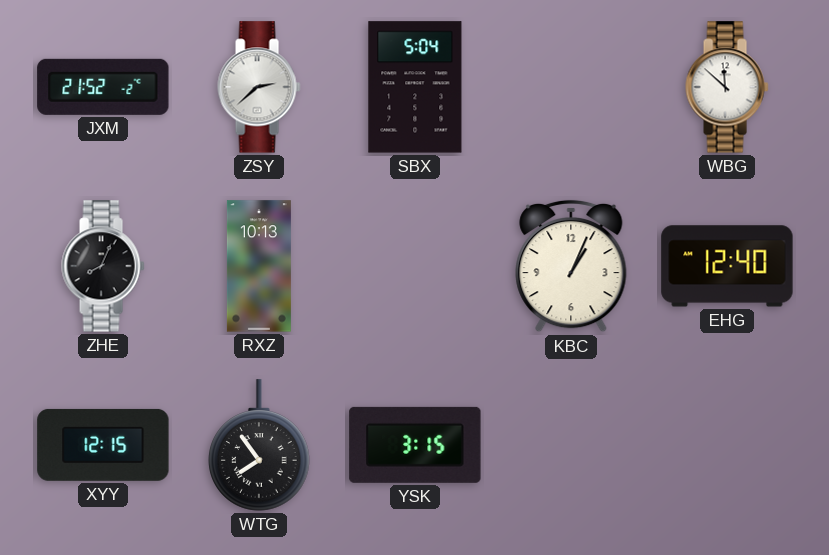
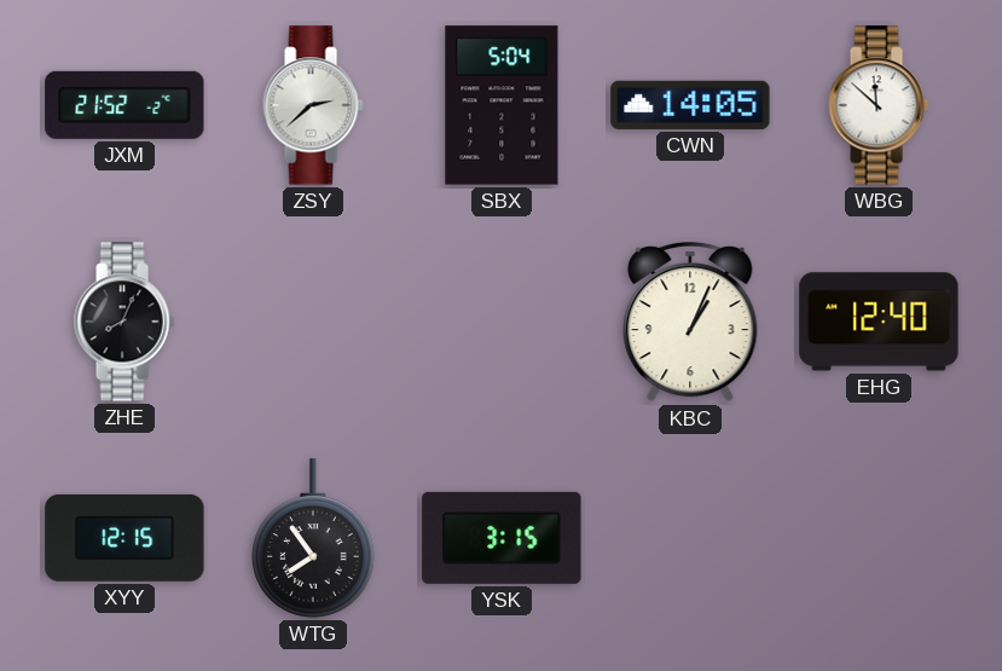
CWN: none -> 14:05 (690, 105)
RXZ: 10:13 -> none (259, 266)
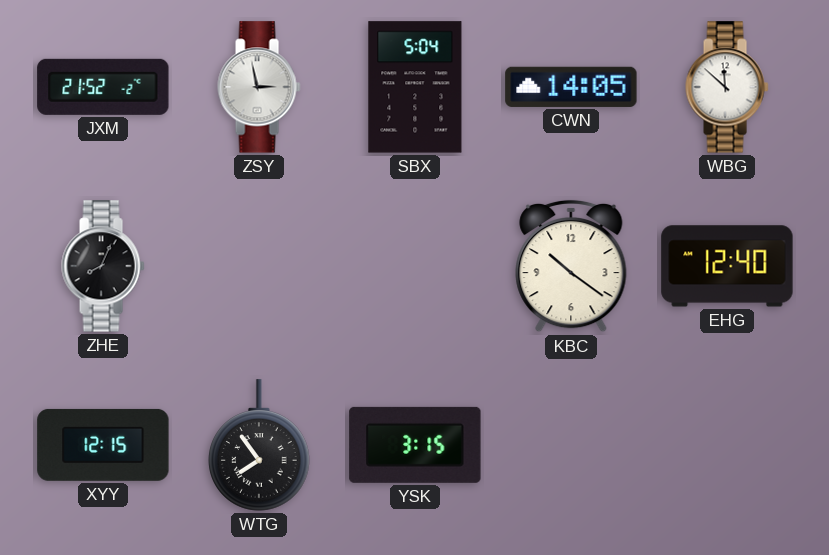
ZSY: 2:38 -> 2:58 (259, 87)
KBC: 1:04 -> 10:21 (571, 266)
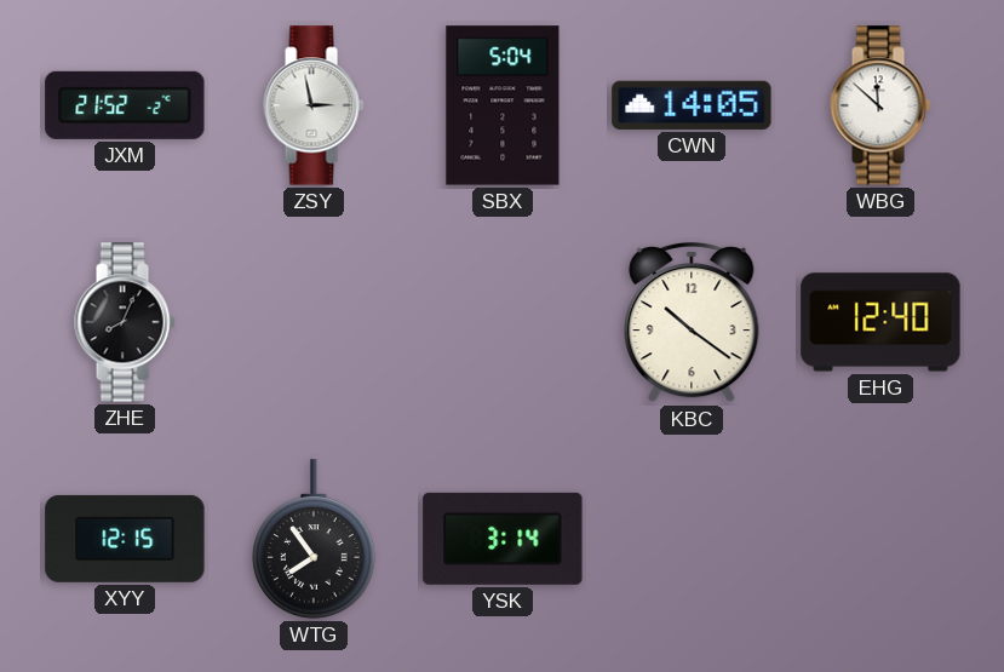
YSK: 3:15 -> 3:14 (503, 539)
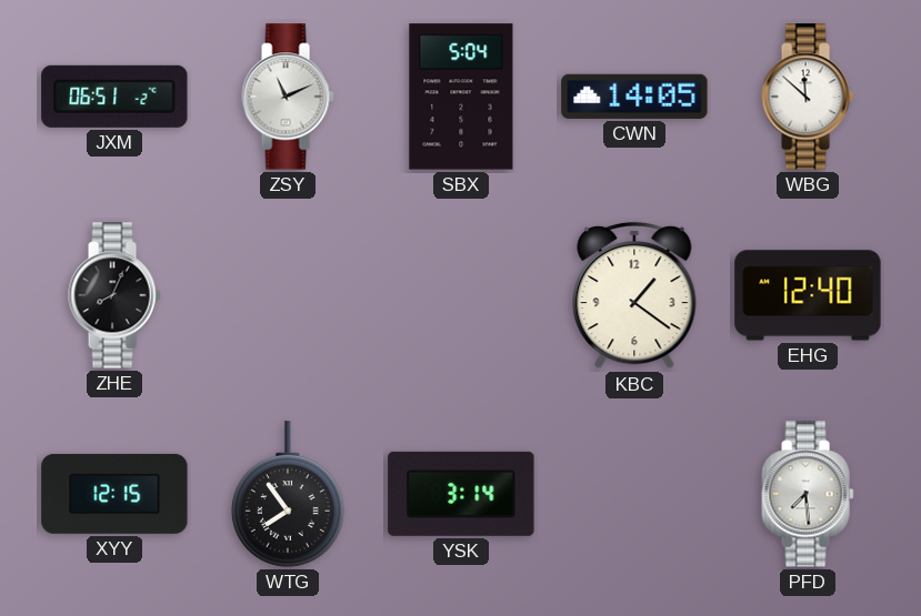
JXM: 21:52 -> 06:51 (114, 97)
ZSY: 2:58 -> 11:11 (288, 97)
KBC: 10:21 -> 1:21 (634, 295)
PFD: none -> 7:29 (808, 494)
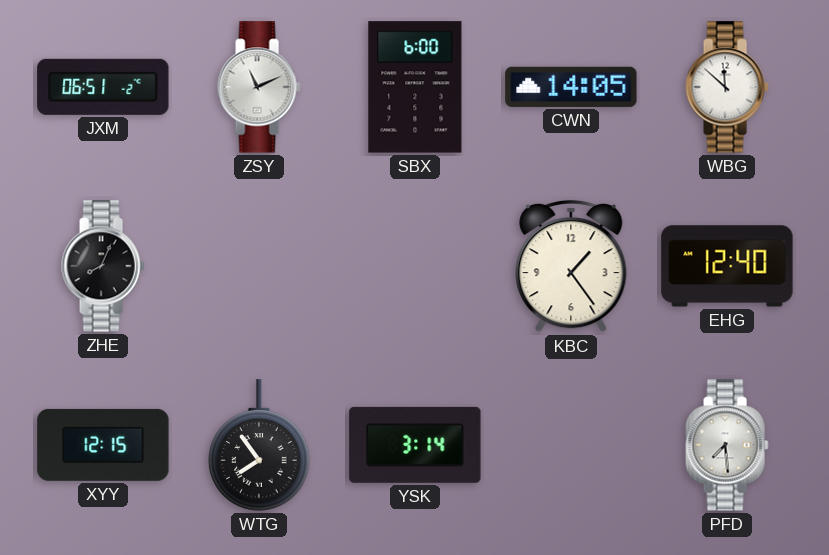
SBX: 5:04 -> 6:00 (415, 87)
KBC: 1:21 -> 1:24 (571, 266)
